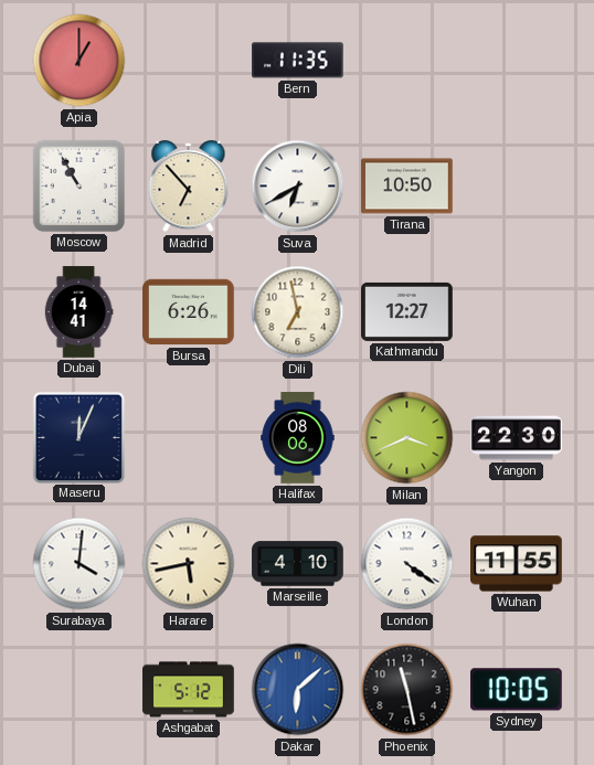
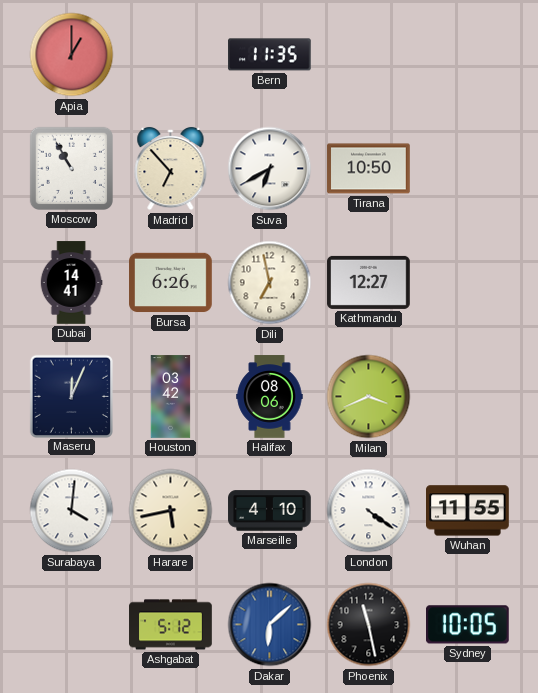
Houston: none -> 03:42 (171, 397)
Yangon: 22:30 -> none (517, 438)
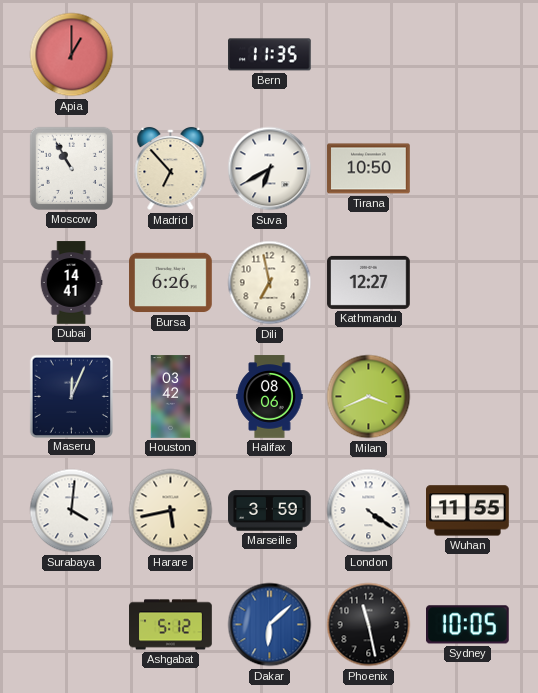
Marseille: 4:10 -> 3:59 (270, 511)
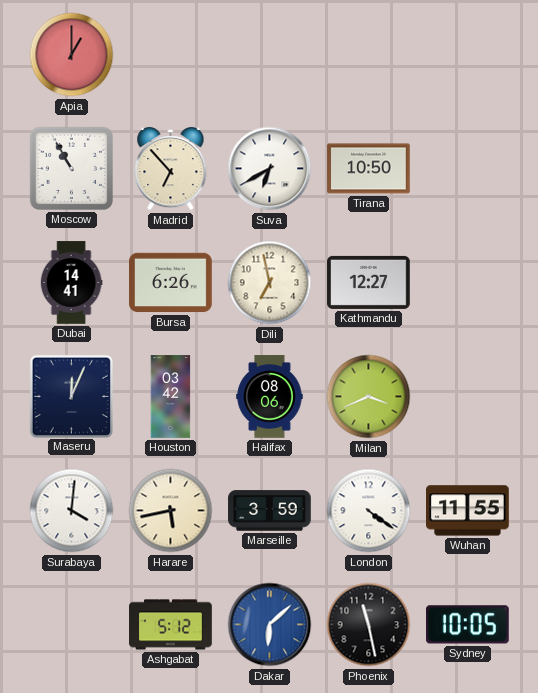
Bern: 11:35 -> none (270, 55)
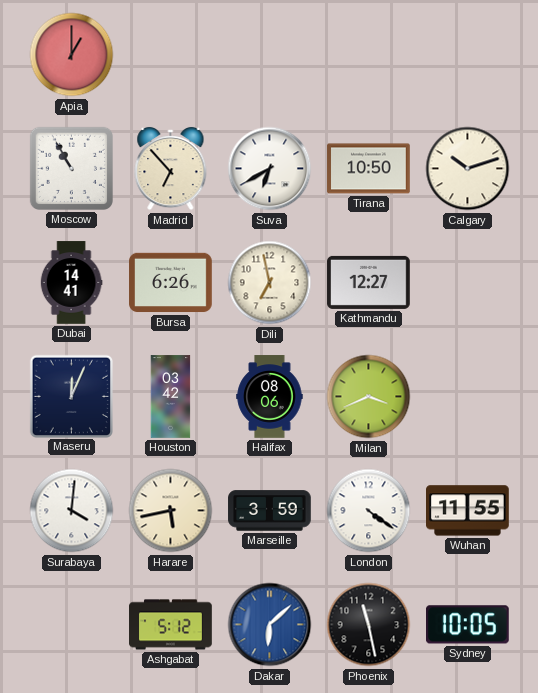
Calgary: none -> 10:12 (468, 169)
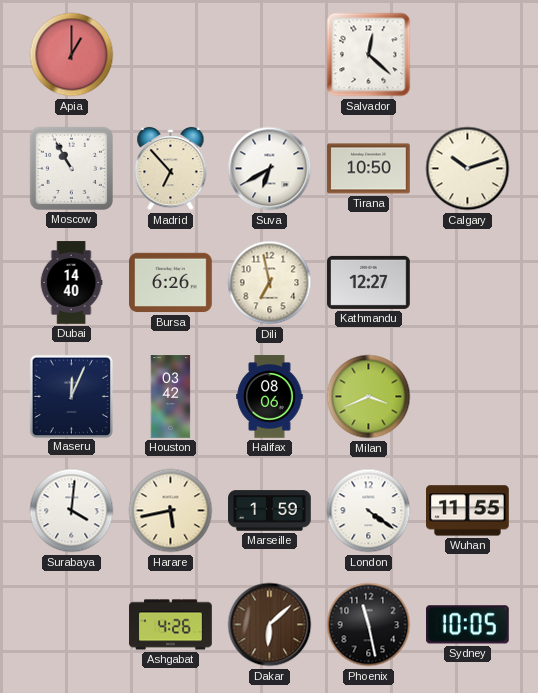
Salvador: none -> 12:22 (369, 55)
Dubai: 14:41 -> 14:40 (71, 283)
Marseille: 3:59 -> 1:59 (270, 511)
Ashgabat: 5:12 -> 4:26 (171, 625)
Dakar dial: blue -> brown (270, 625)
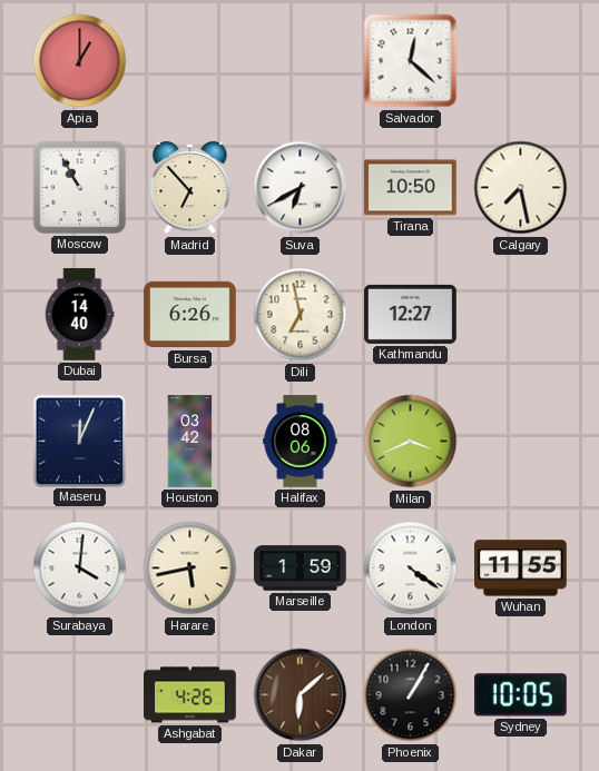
Calgary: 10:12 -> 7:28 (521, 188)
Phoenix: 11:28 -> 1:05 (411, 695)
